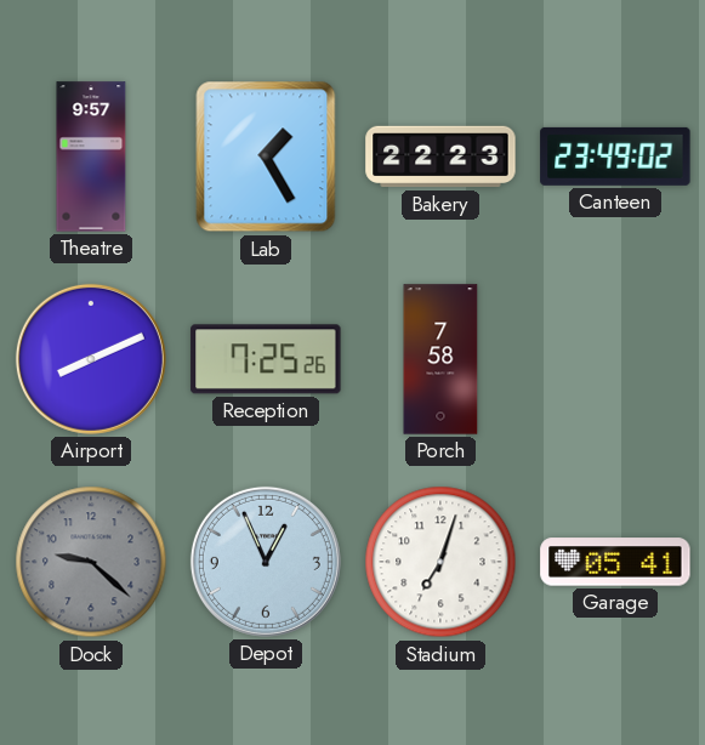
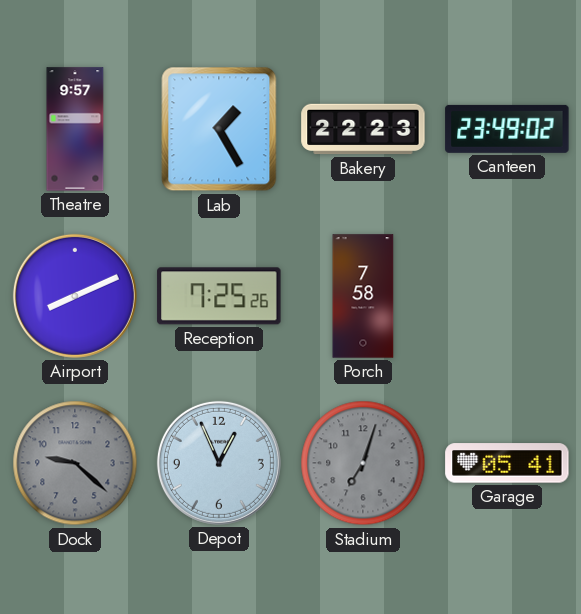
Stadium dial: white -> grey (363, 463)
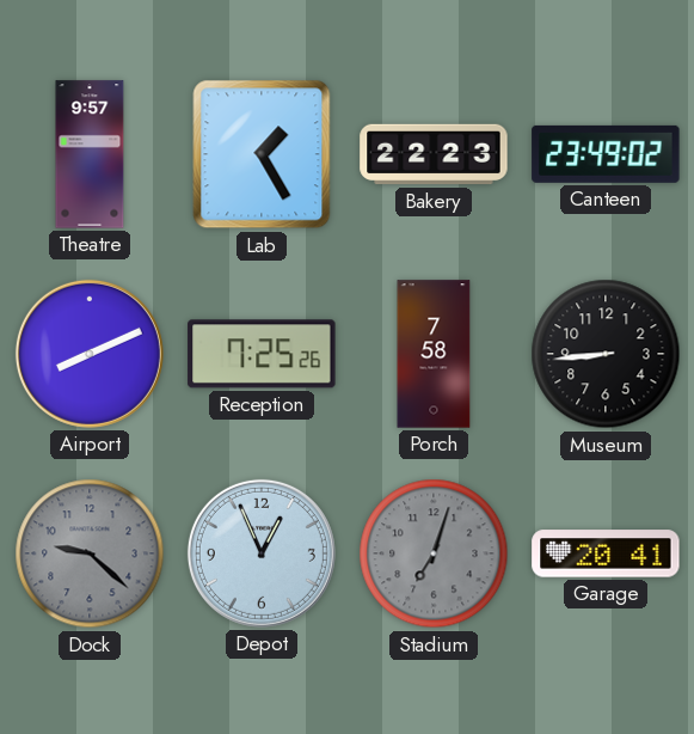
Museum: none -> 8:44 (606, 354)
Garage: 05:41 -> 20:41 (606, 553)
